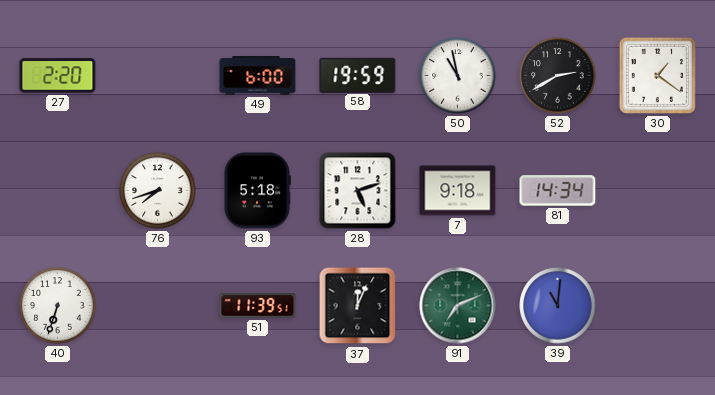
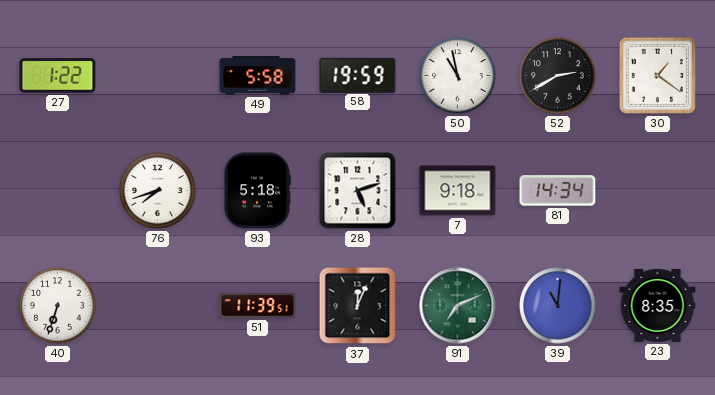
27: 2:20 -> 1:22 (58, 76)
49: 6:00 -> 5:58 (258, 76)
23: none -> 8:35 (658, 305)
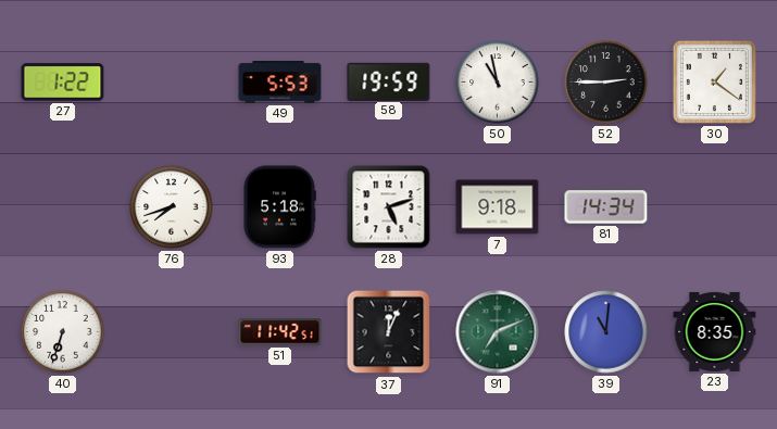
49: 5:58 -> 5:53 (280, 83)
52: 2:40 -> 2:45 (606, 83)
51: 11:39 -> 11:42 (280, 332)
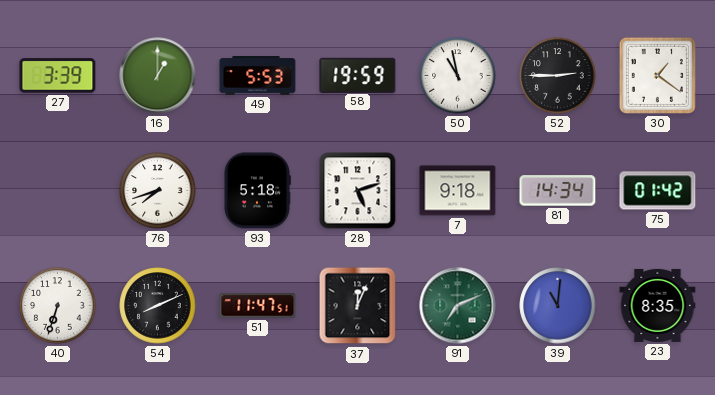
27: 1:22 -> 3:39 (58, 76)
16: none -> 1:00 (158, 76)
75: none -> 01:42 (658, 191)
54: none -> 8:11 (158, 306)
51: 11:42 -> 11:47 (258, 306)
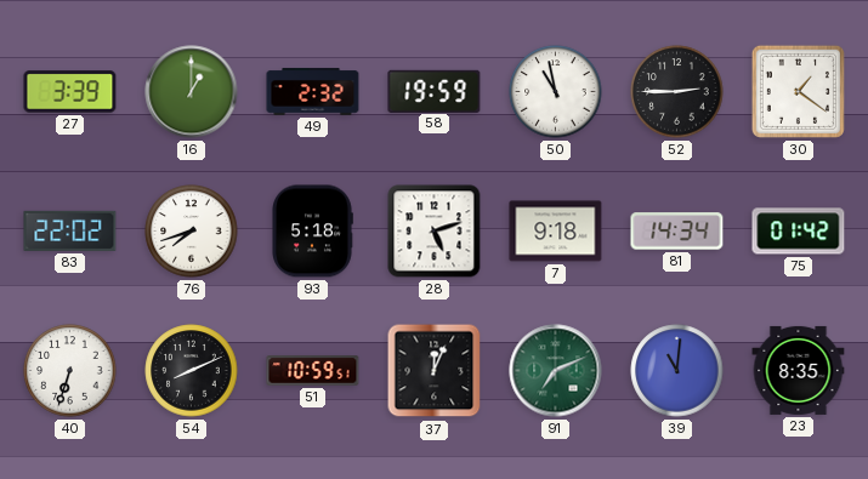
49: 5:53 -> 2:32 (313, 92)
83: none -> 22:02 (70, 230)
51: 11:47 -> 10:59 (313, 371)
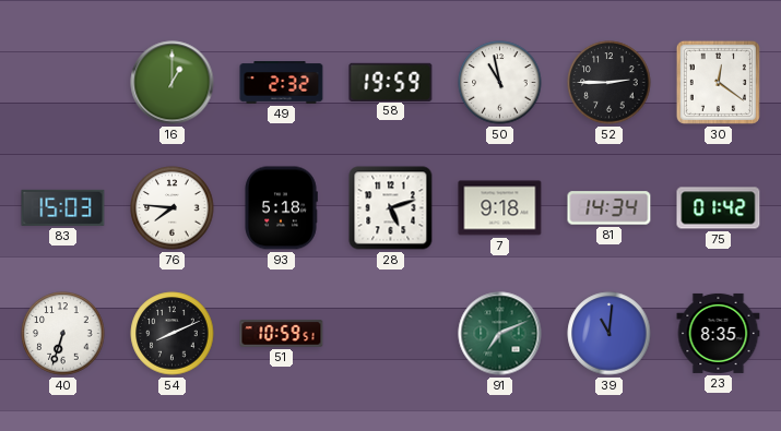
27: 3:39 -> none (70, 92)
30: 1:21 -> 12:21 (718, 82)
83: 22:02 -> 15:03 (63, 207)
76: 7:42 -> 7:46 (173, 208)
37: 12:04 -> none (435, 371)
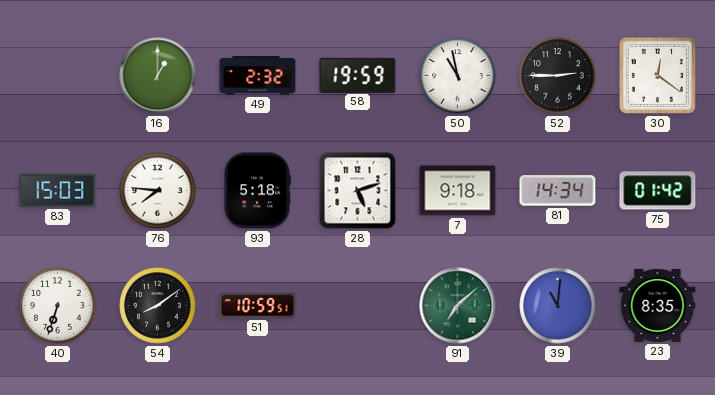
54: 8:11 -> 8:09 (158, 306)
91: 7:11 -> 7:08 (458, 306)
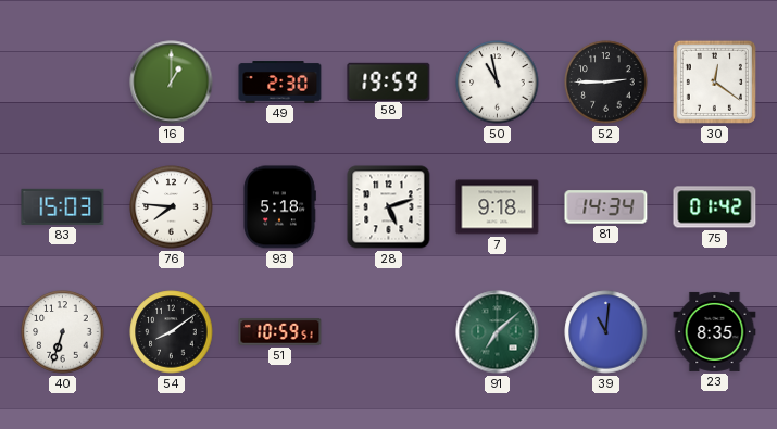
49: 2:32 -> 2:30 (280, 83)
